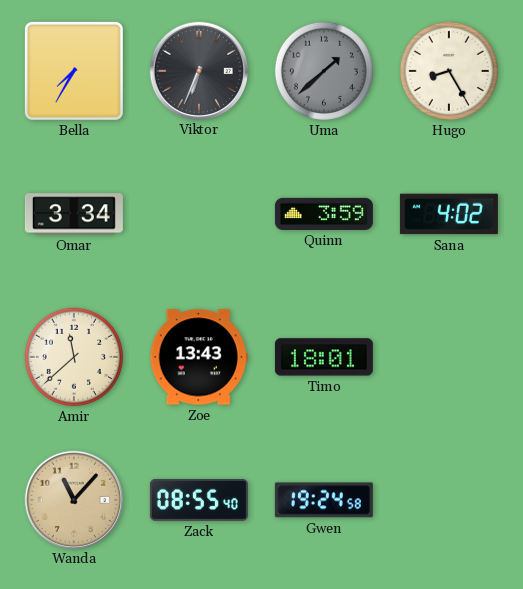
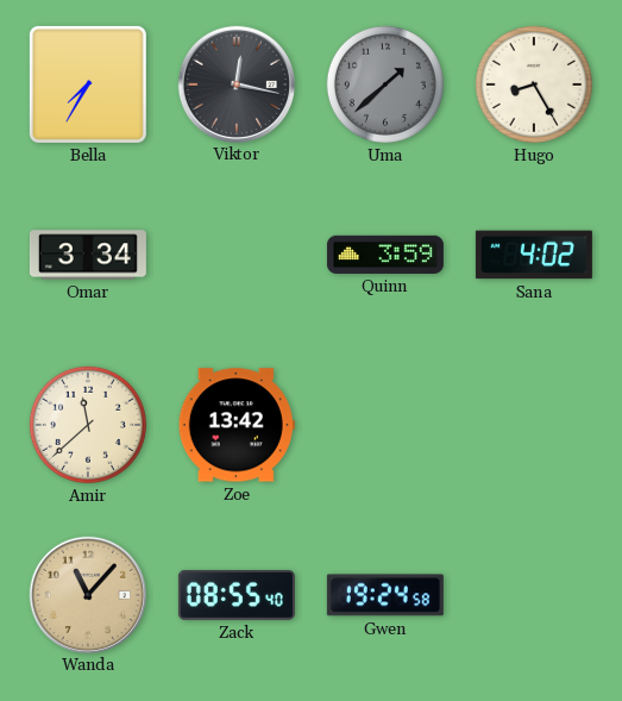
Viktor: 6:34 -> 12:17 (235, 83)
Zoe: 13:43 -> 13:42 (237, 425)
Timo: 18:01 -> none (324, 357)
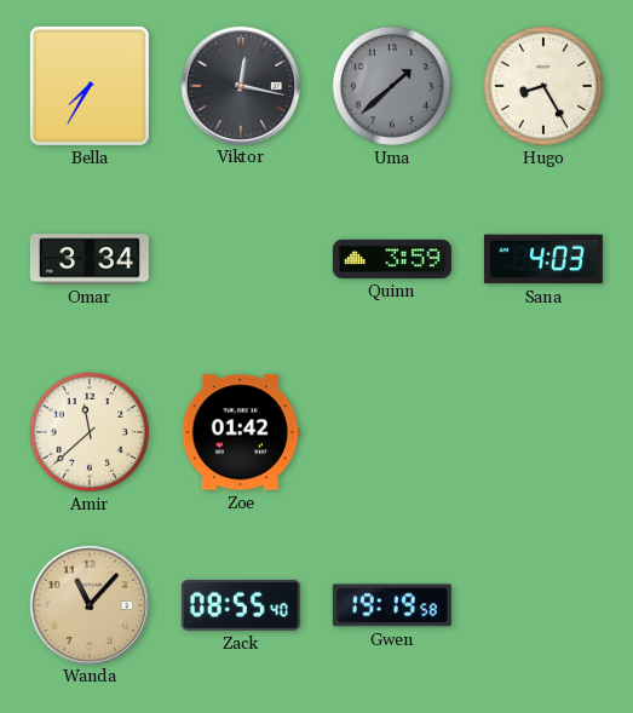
Sana: 4:02 -> 4:03 (543, 259)
Zoe: 13:42 -> 01:42 (241, 432)
Gwen: 19:24 -> 19:19 (392, 605)
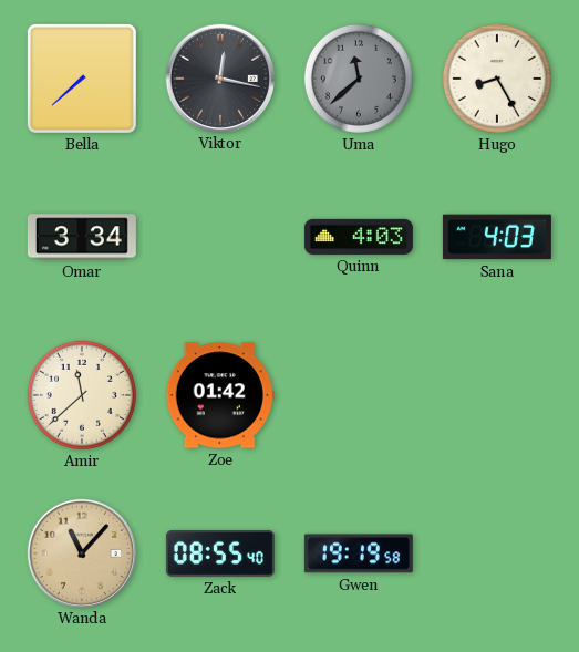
Bella: 7:35 -> 7:38 (82, 79)
Uma: 1:38 -> 11:38 (359, 79)
Quinn: 3:59 -> 4:03 (359, 237)
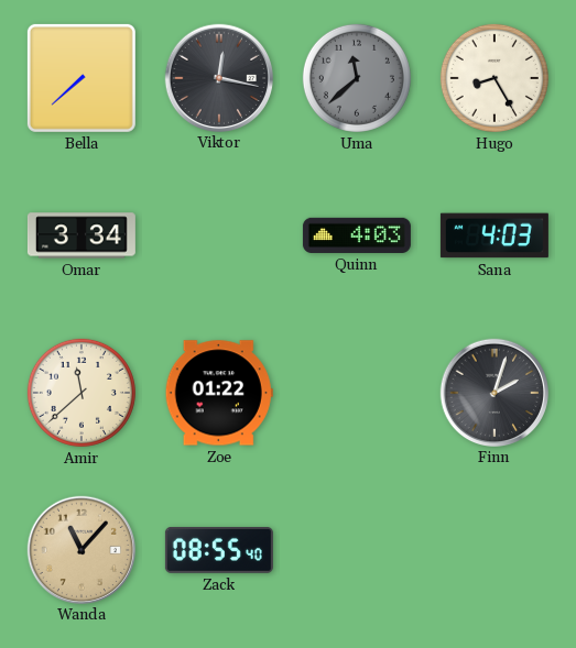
Zoe: 01:42 -> 01:22 (219, 393)
Finn: none -> 2:03 (493, 392)
Gwen: 19:19 -> none (359, 553)
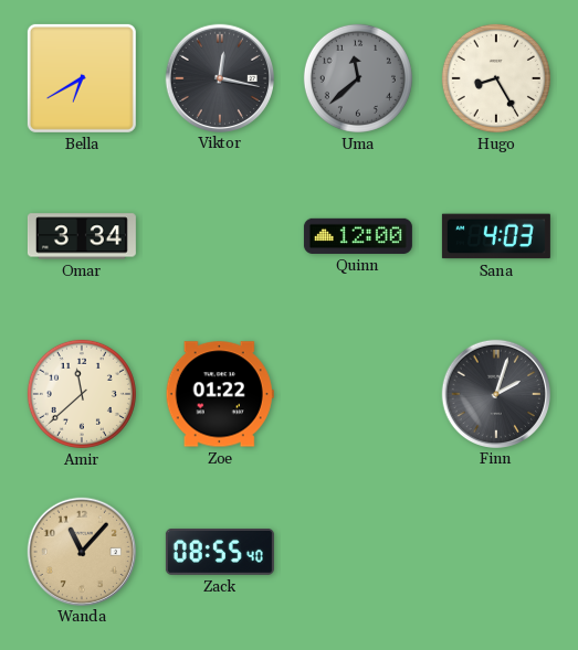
Bella: 7:38 -> 6:40 (82, 78)
Quinn: 4:03 -> 12:00 (358, 236)
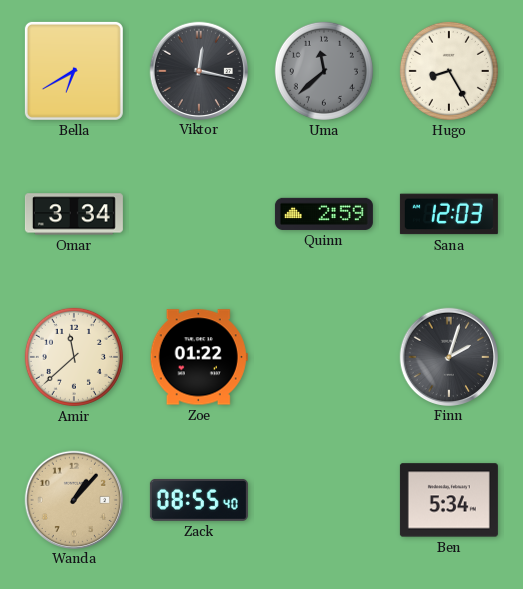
Quinn: 12:00 -> 2:59 (324, 214)
Sana: 4:03 -> 12:03 (449, 214)
Wanda: 11:07 -> 1:07 (73, 499)
Ben: none -> 5:34 (449, 500)
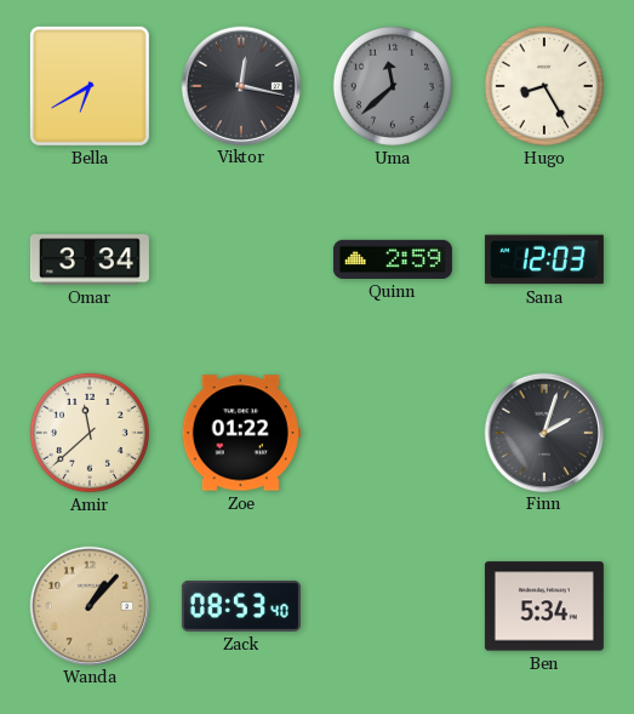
Zack: 08:55 -> 08:53 (241, 606)
